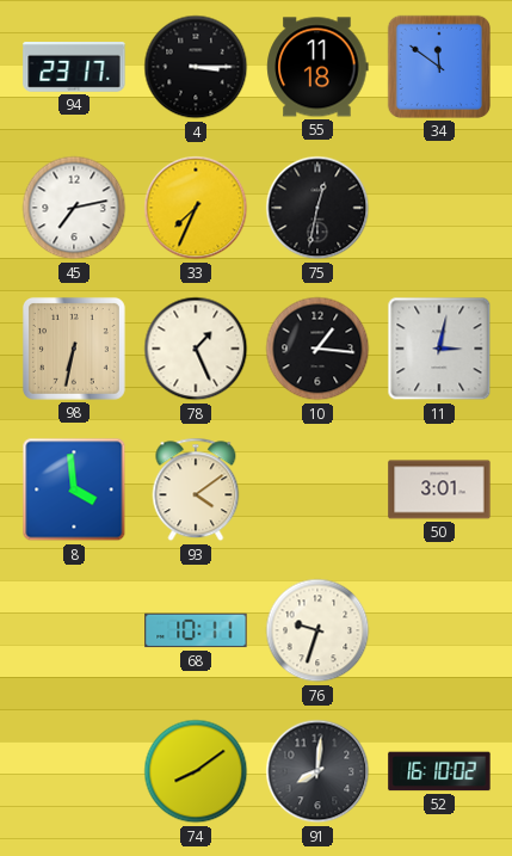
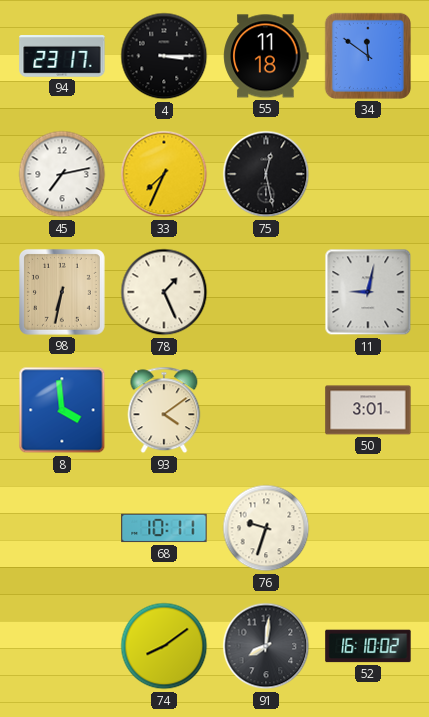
75: 12:32 -> 12:28 (266, 174)
10: 1:16 -> none (317, 349)
11: 3:02 -> 9:02 (368, 292)
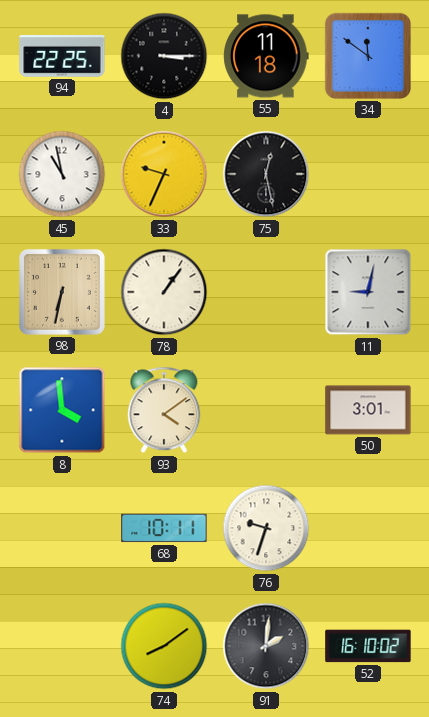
94: 23:17 -> 22:25 (62, 57)
45: 7:13 -> 10:58 (62, 174)
33: 7:34 -> 9:34 (164, 174)
78: 1:26 -> 1:06 (164, 292)
91: 8:01 -> 2:01 (266, 646)
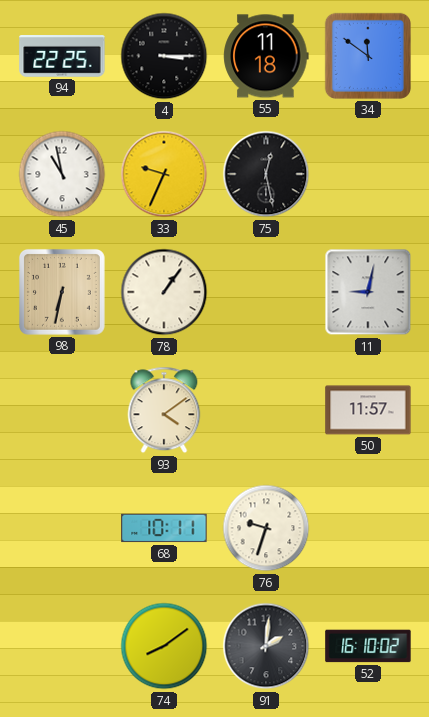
8: 3:59 -> none (62, 410)
50: 3:01 -> 11:57 (368, 410)
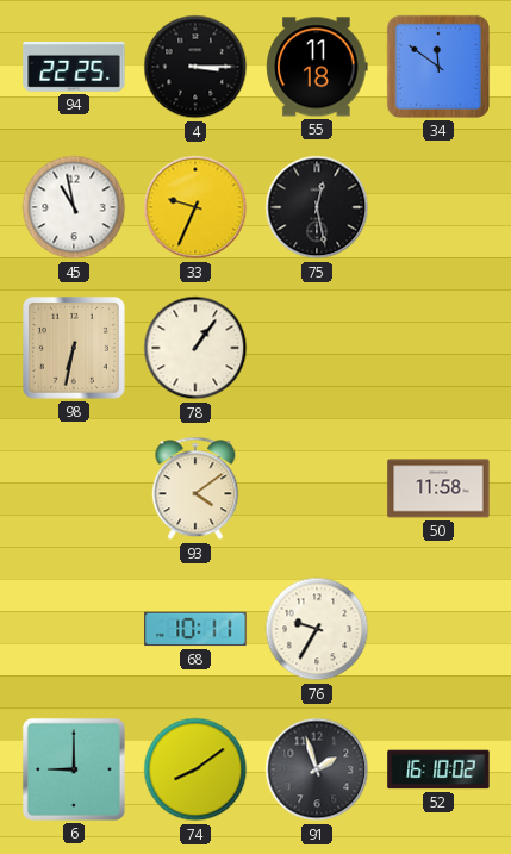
11: 9:02 -> none (368, 292)
50: 11:57 -> 11:58 (438, 488)
76: 9:33 -> 9:35 (317, 629)
6: none -> 9:00 (74, 769)
91: 2:01 -> 1:57 (317, 769)
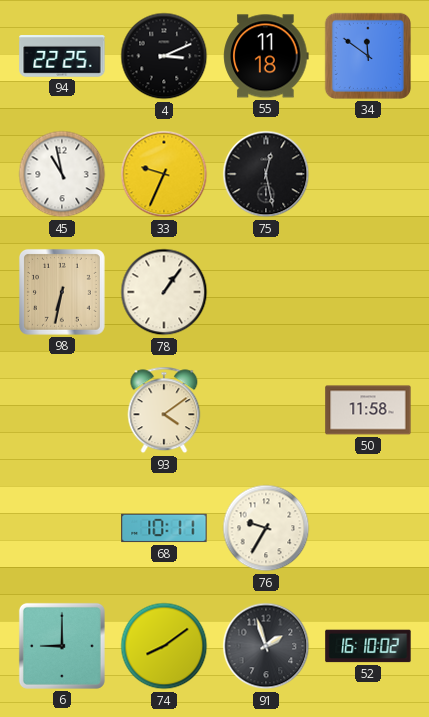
4: 3:15 -> 3:11 (164, 56)
